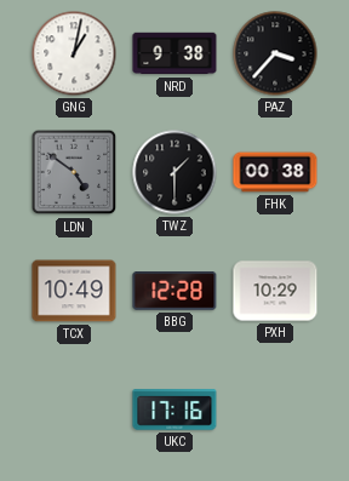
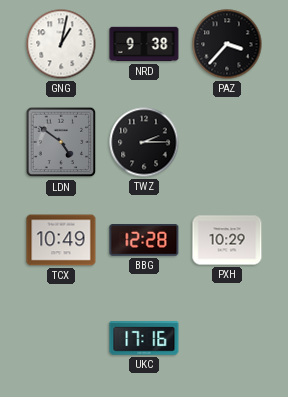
TWZ: 1:30 -> 2:15 (144, 142)
FHK: 00:38 -> none (275, 172)
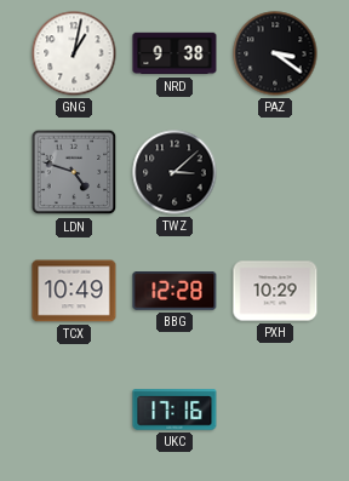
PAZ: 3:37 -> 3:21 (275, 53)
LDN: 4:51 -> 4:48 (74, 172)
TWZ: 2:15 -> 3:08 (174, 172)
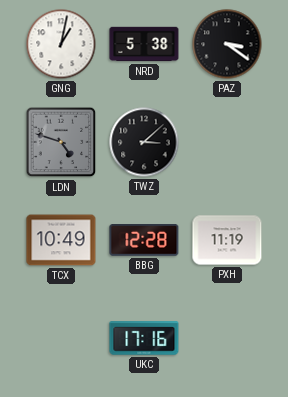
NRD: 9:38 -> 5:38 (144, 44)
PXH: 10:29 -> 11:19 (227, 240)
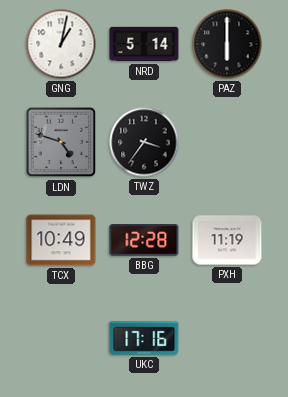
NRD: 5:38 -> 5:14 (144, 44)
PAZ: 3:21 -> 6:00 (227, 44)
TWZ: 3:08 -> 3:36 (144, 142)
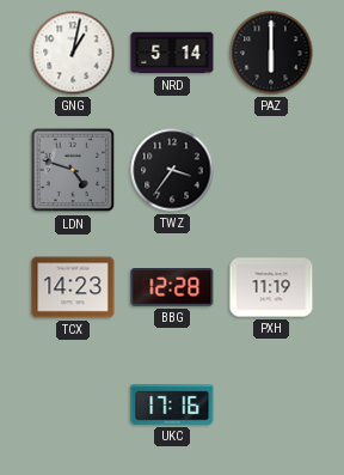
TCX: 10:49 -> 14:23 (73, 287)
